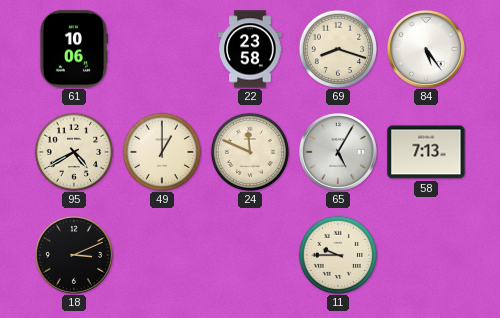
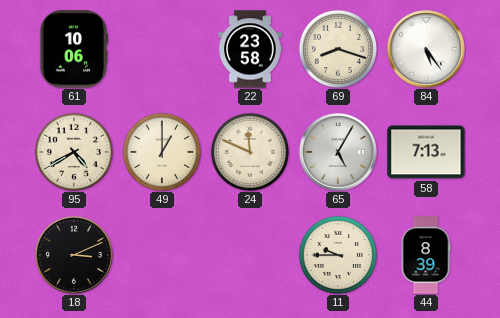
44: none -> 8:39 (426, 255)
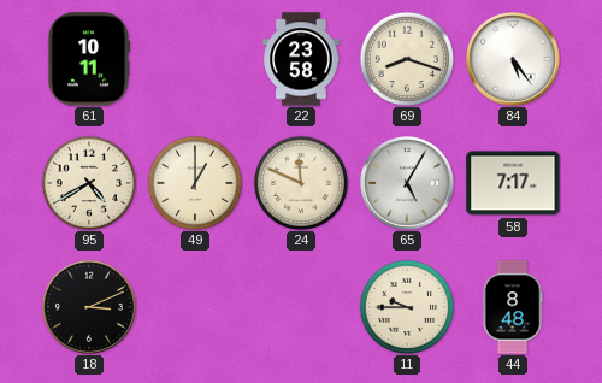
61: 10:06 -> 10:11 (88, 59)
58: 7:13 -> 7:17 (513, 183)
44: 8:39 -> 8:48 (513, 307)
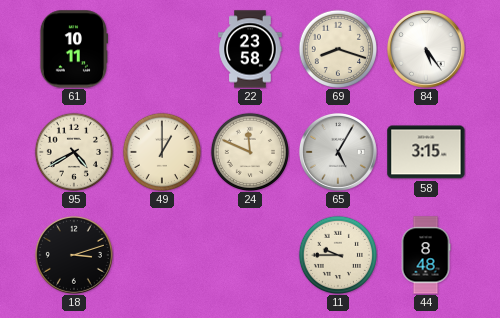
58: 7:17 -> 3:15 (426, 152)
18: 3:11 -> 3:12 (74, 255)
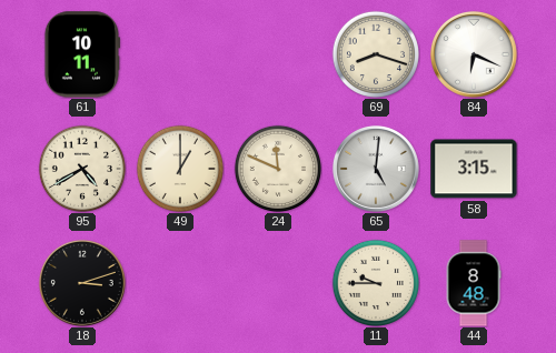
22: 23:58 -> none (250, 49)
84: 5:24 -> 6:19 (474, 54)
65: 5:05 -> 5:01 (376, 169)
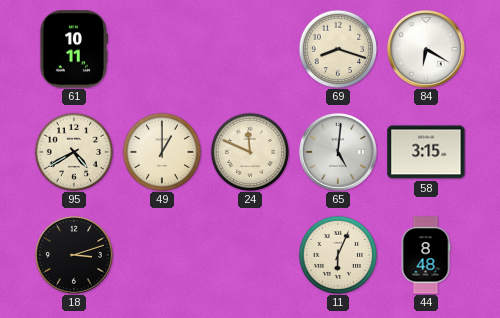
84: 6:19 -> 6:20 (426, 49)
11: 9:45 -> 6:04 (337, 254)
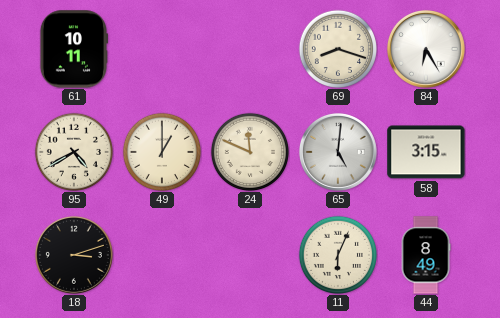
84: 6:20 -> 6:25 (426, 49)
44: 8:48 -> 8:49 (426, 255)
